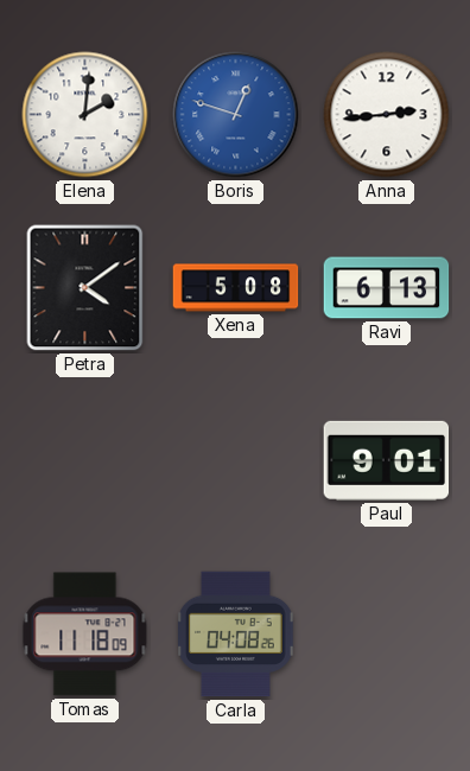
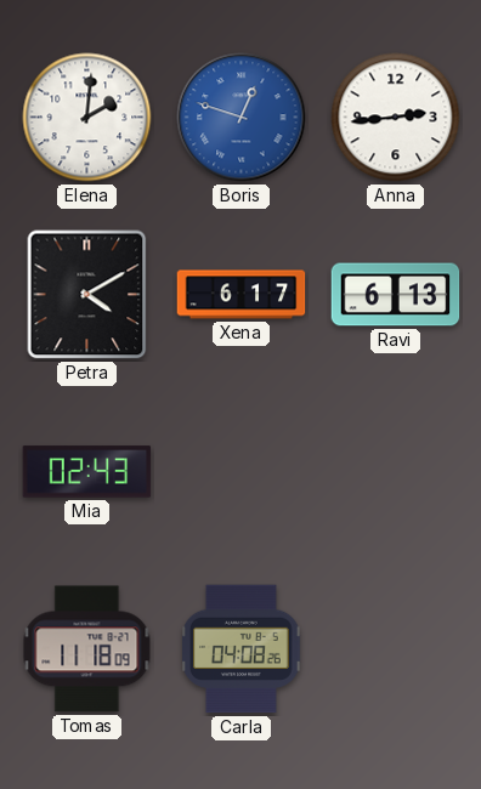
Petra: 4:09 -> 4:10 (87, 295)
Xena: 5:08 -> 6:17 (242, 295)
Mia: none -> 02:43 (87, 472)
Paul: 9:01 -> none (387, 460)
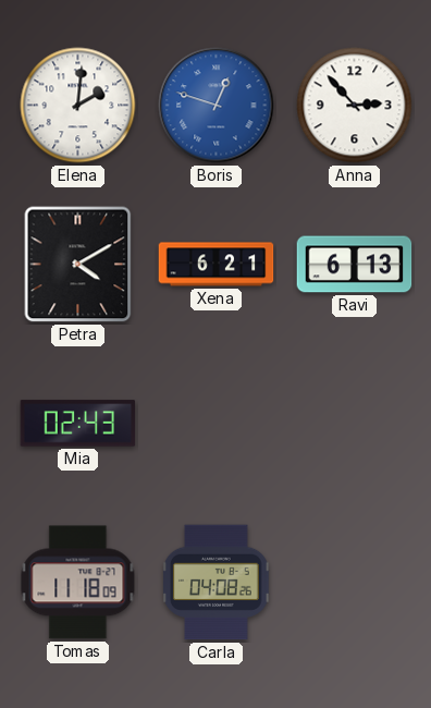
Anna: 2:44 -> 2:53 (355, 106)
Xena: 6:17 -> 6:21 (217, 265)
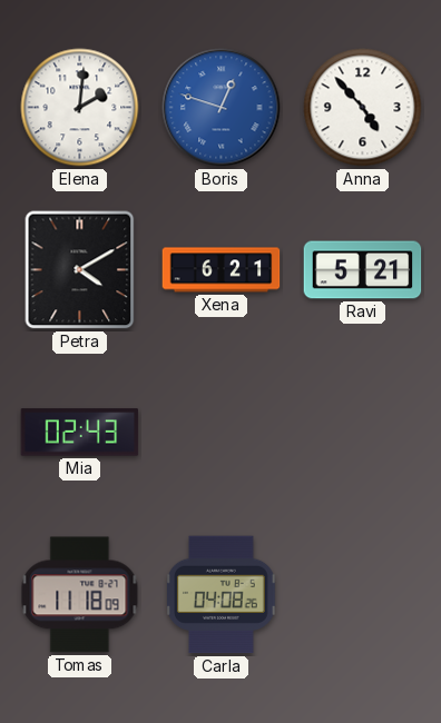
Anna: 2:53 -> 4:53 (363, 108)
Ravi: 6:13 -> 5:21 (363, 270)
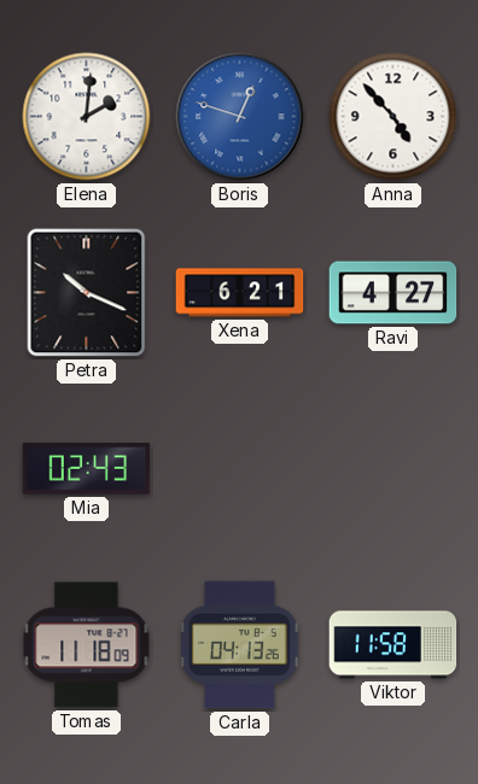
Petra: 4:10 -> 10:19 (87, 293)
Ravi: 5:21 -> 4:27 (394, 293)
Carla: 04:08 -> 04:13 (240, 645)
Viktor: none -> 11:58 (394, 645)
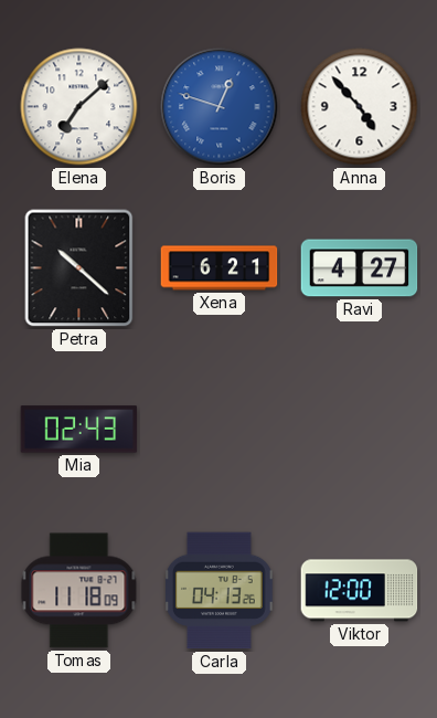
Elena: 2:01 -> 7:08 (79, 107)
Petra: 10:19 -> 10:22 (79, 268)
Viktor: 11:58 -> 12:00 (360, 591)
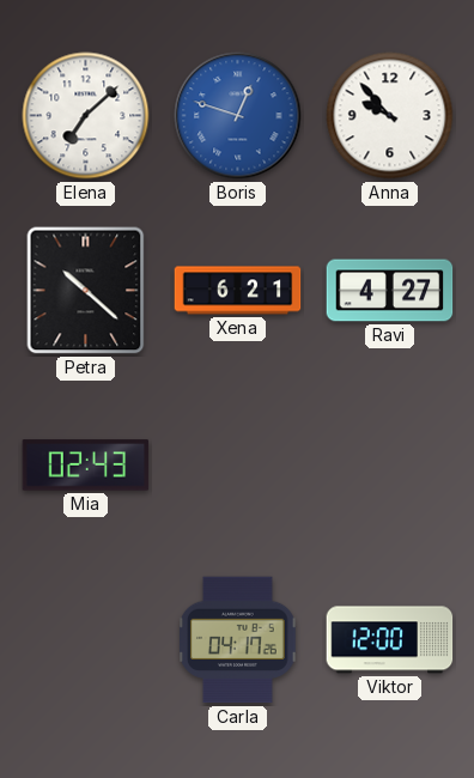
Anna: 4:53 -> 9:53 (390, 116)
Tomas: 11:18 -> none (79, 591)
Carla: 04:13 -> 04:17 (238, 640)
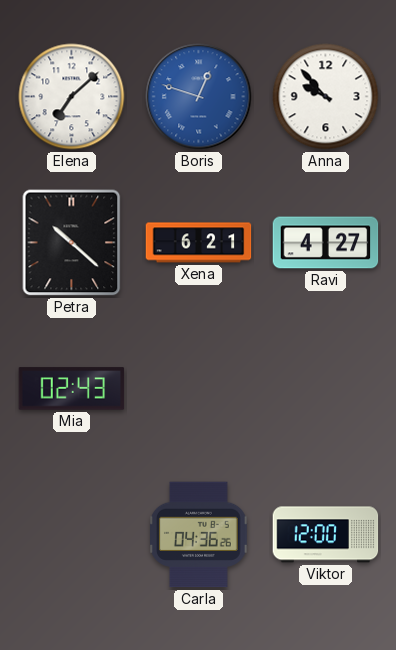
Carla: 04:17 -> 04:36 (199, 535)
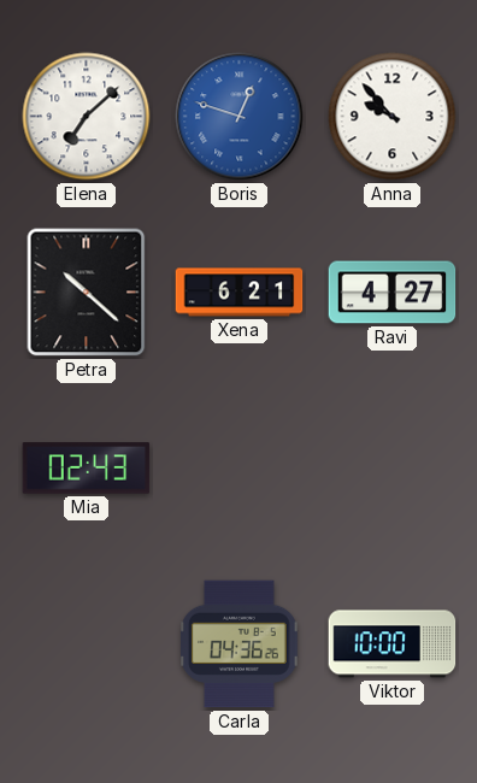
Viktor: 12:00 -> 10:00 (393, 644)
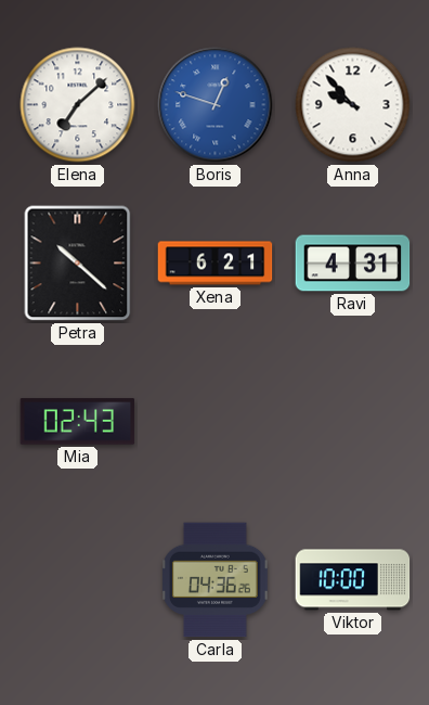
Ravi: 4:27 -> 4:31 (353, 264)
